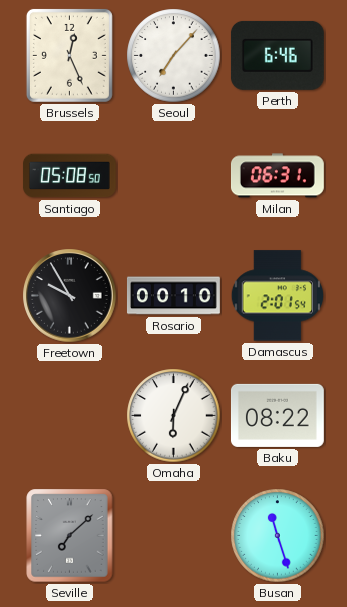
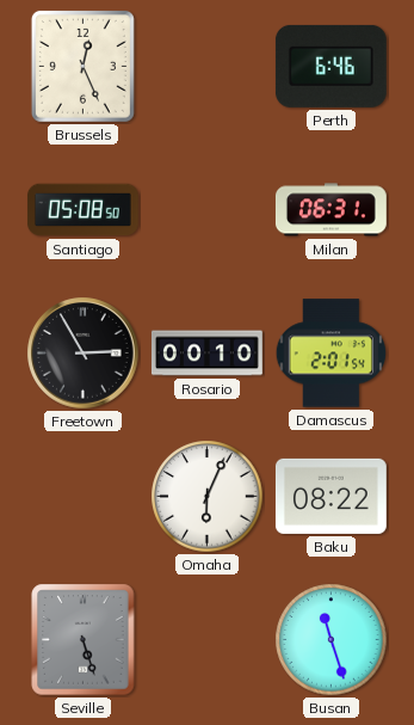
Seoul: 7:07 -> none (174, 56)
Freetown: 9:55 -> 2:55 (84, 354)
Seville: 7:08 -> 5:27 (84, 640)
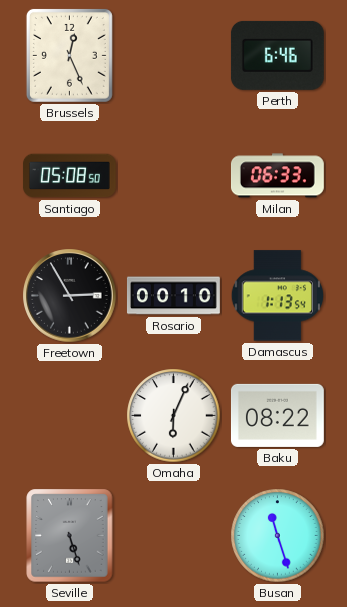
Milan: 06:31 -> 06:33 (277, 176)
Damascus: 2:01 -> 1:13 (277, 296)
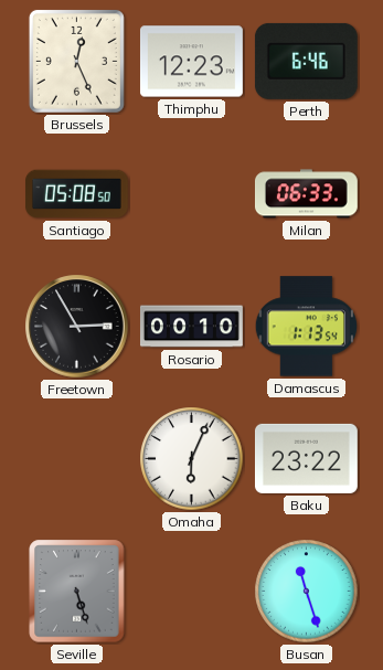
Thimphu: none -> 12:23 (191, 62)
Baku: 08:22 -> 23:22 (306, 458)
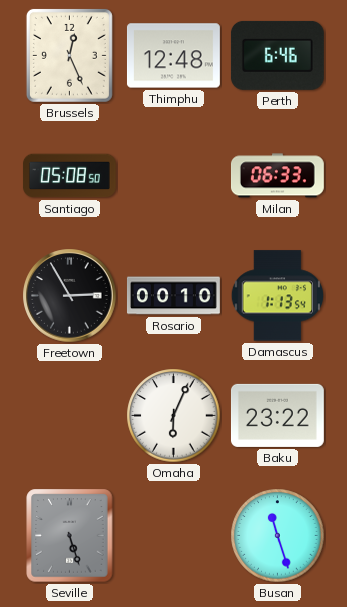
Thimphu: 12:23 -> 12:48 (173, 56)
